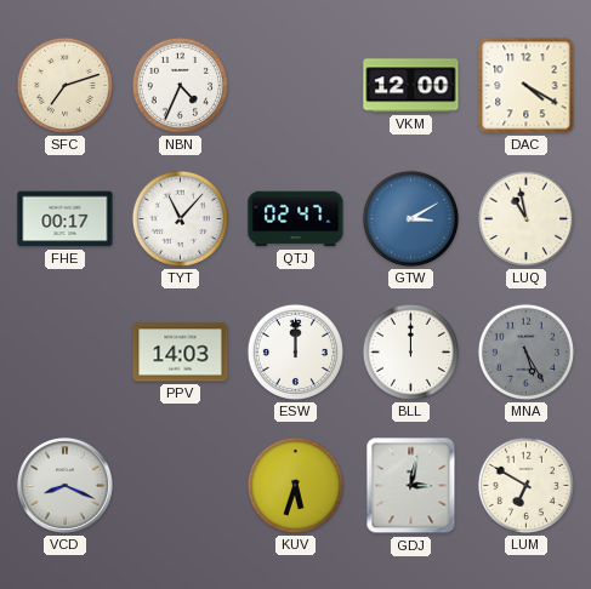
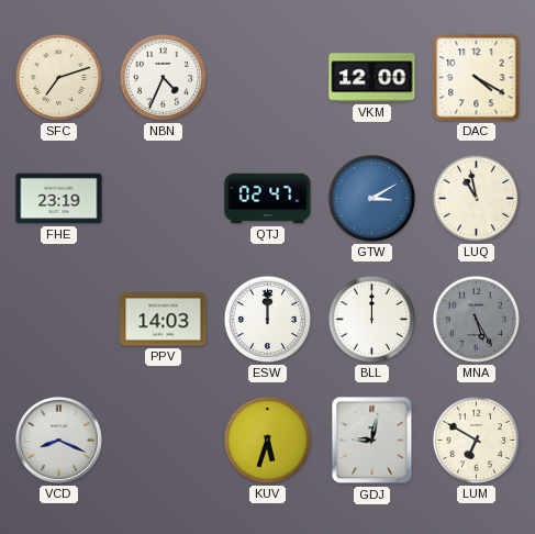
FHE: 00:17 -> 23:19 (59, 199)
TYT: 11:07 -> none (180, 218)
GDJ: 3:02 -> 9:02 (372, 441)
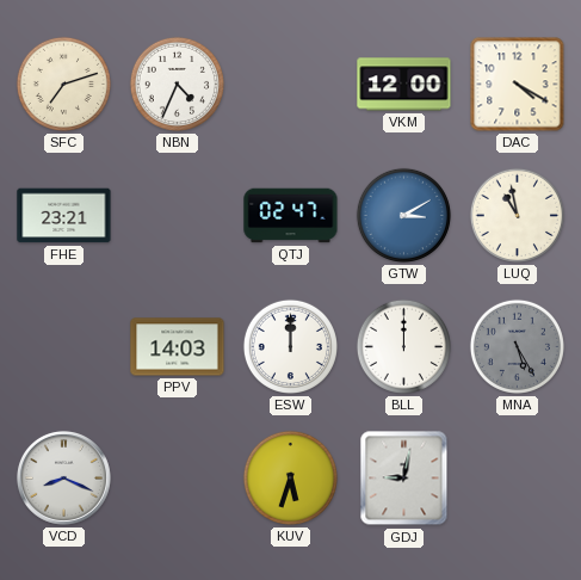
FHE: 23:19 -> 23:21 (64, 216)
LUM: 6:50 -> none (476, 440)
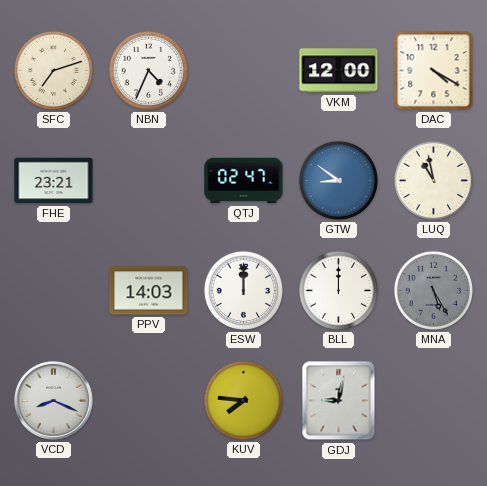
GTW: 3:10 -> 8:51 (338, 180)
KUV: 5:33 -> 7:46 (243, 400)
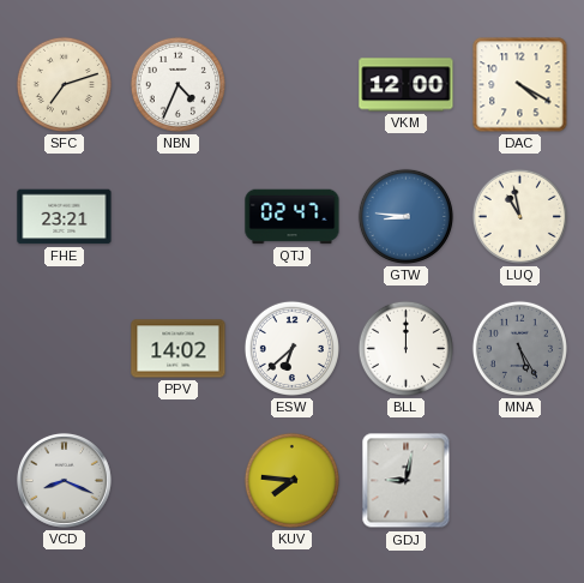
GTW: 8:51 -> 8:46 (405, 216)
PPV: 14:03 -> 14:02 (179, 349)
ESW: 12:00 -> 6:38 (291, 348)
